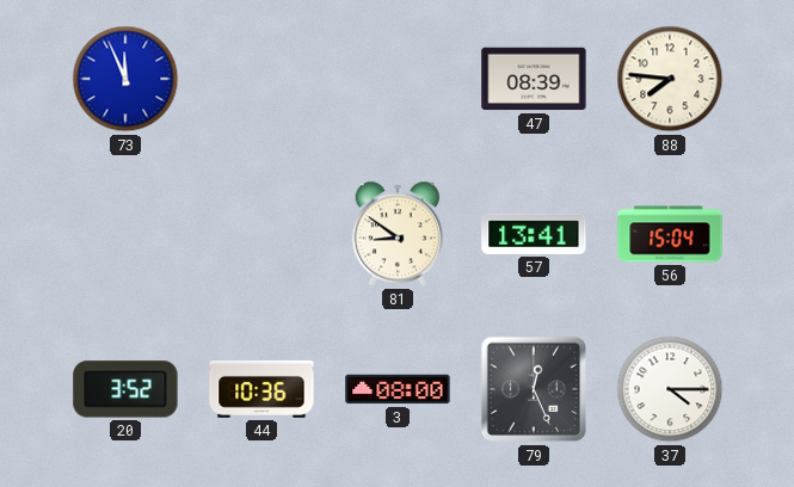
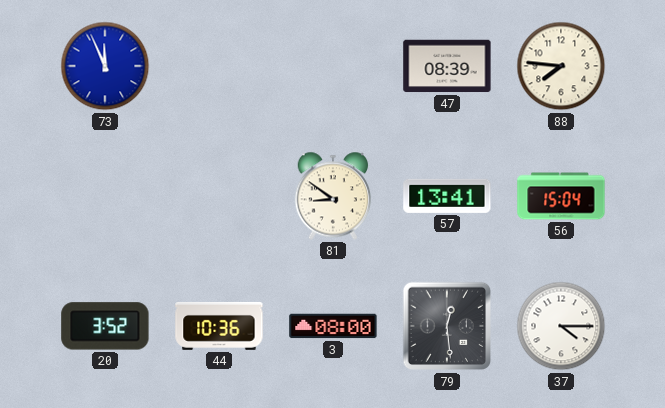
79: 12:26 -> 12:29 (447, 326)
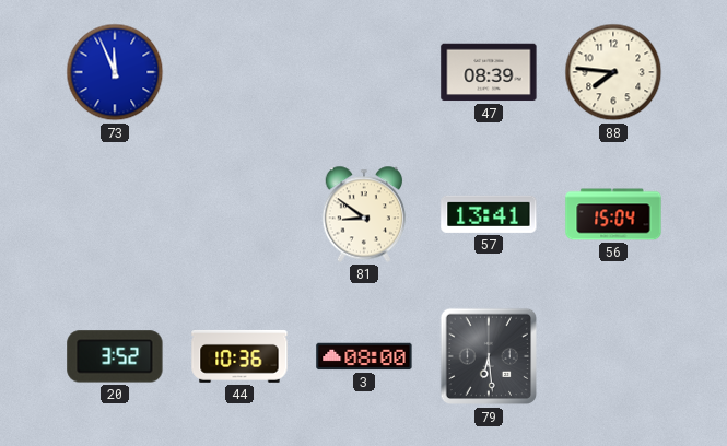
79: 12:29 -> 6:29 (489, 356)
37: 4:15 -> none (561, 326)
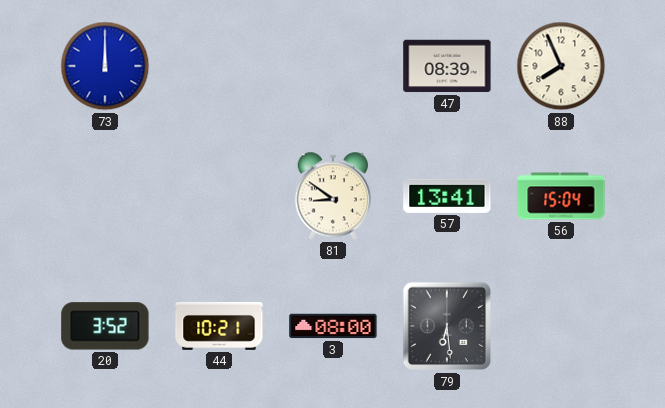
73: 11:56 -> 12:00 (105, 66)
88: 7:46 -> 7:56 (561, 66)
44: 10:36 -> 10:21 (219, 326)
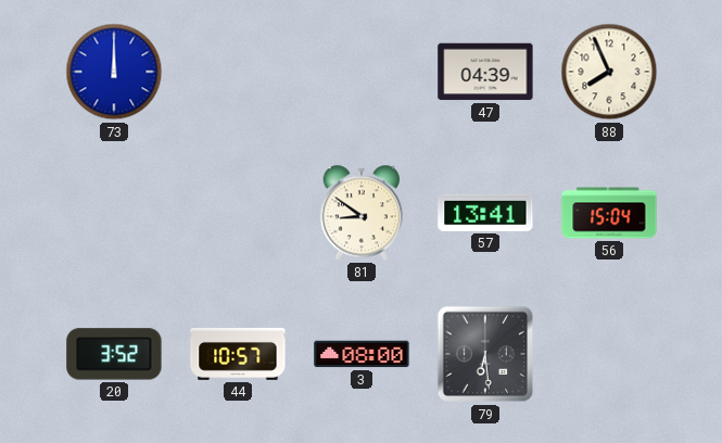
47: 08:39 -> 04:39 (485, 72)
44: 10:21 -> 10:57 (238, 354)
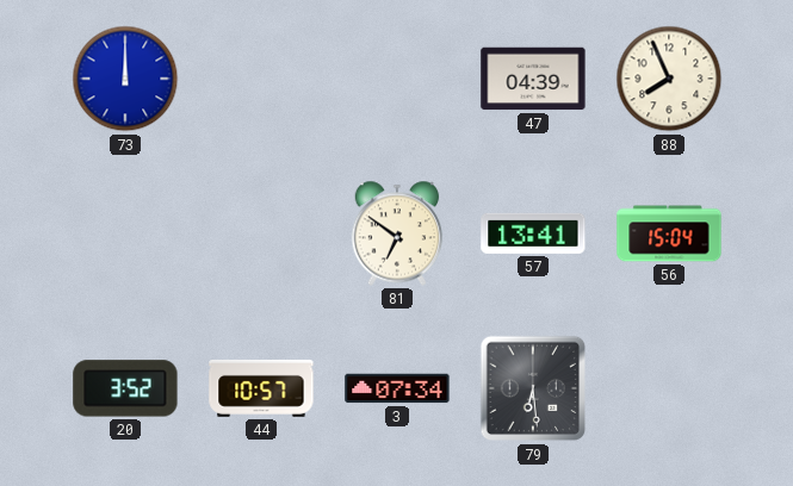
81: 8:51 -> 6:51 (397, 233)
3: 08:00 -> 07:34 (397, 388)
